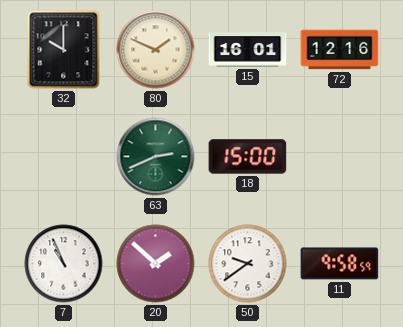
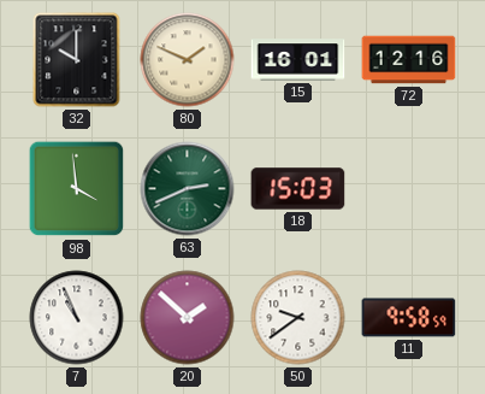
98: none -> 3:59 (77, 189)
18: 15:00 -> 15:03 (298, 189)
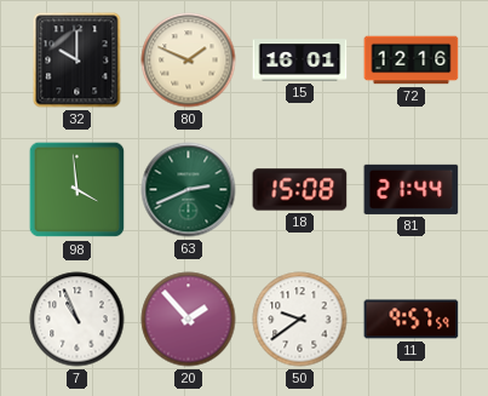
18: 15:03 -> 15:08 (300, 190)
81: none -> 21:44 (412, 189)
20: 1:52 -> 1:53 (189, 320)
11: 9:58 -> 9:57 (412, 320)
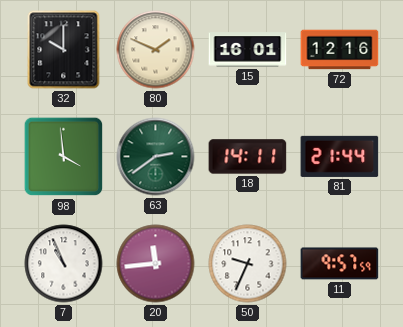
63: 2:41 -> 2:39 (156, 157)
18: 15:08 -> 14:11 (248, 157)
20: 1:53 -> 11:44 (156, 264)
50: 9:39 -> 9:34 (248, 264)
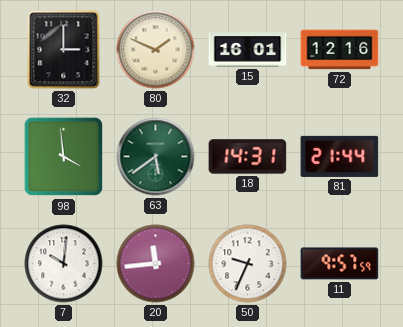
32: 10:00 -> 3:00 (64, 50)
63: 2:39 -> 5:39 (156, 157)
18: 14:11 -> 14:31 (248, 157)
7: 10:56 -> 10:01 (64, 264)
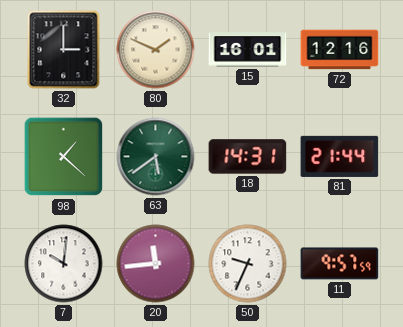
98: 3:59 -> 1:22 (64, 157)
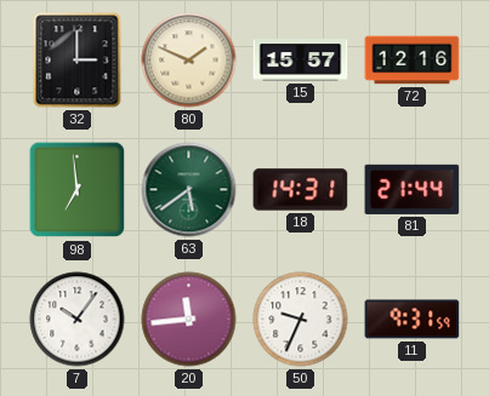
15: 16:01 -> 15:57 (301, 61)
98: 1:22 -> 6:59 (78, 190)
7: 10:01 -> 10:06 (78, 320)
11: 9:57 -> 9:31 (413, 320)
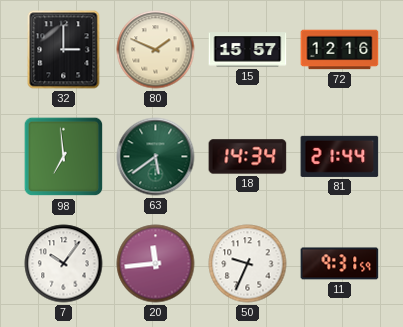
18: 14:31 -> 14:34 (248, 157)
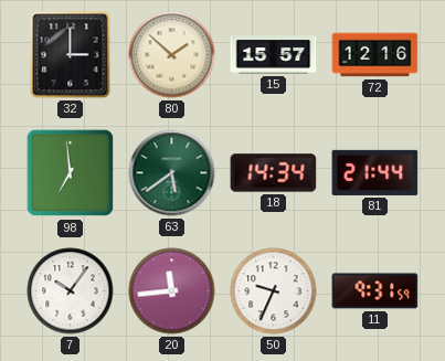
80: 1:49 -> 1:52 (172, 55)
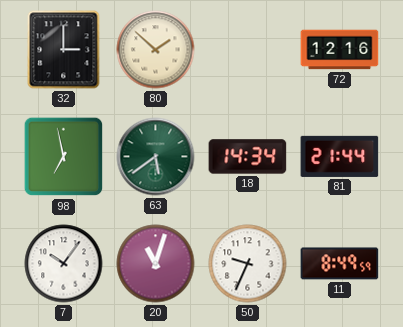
15: 15:57 -> none (274, 55)
98: 6:59 -> 6:58 (64, 157)
20: 11:44 -> 11:03 (156, 264)
11: 9:31 -> 8:49 (340, 264)
